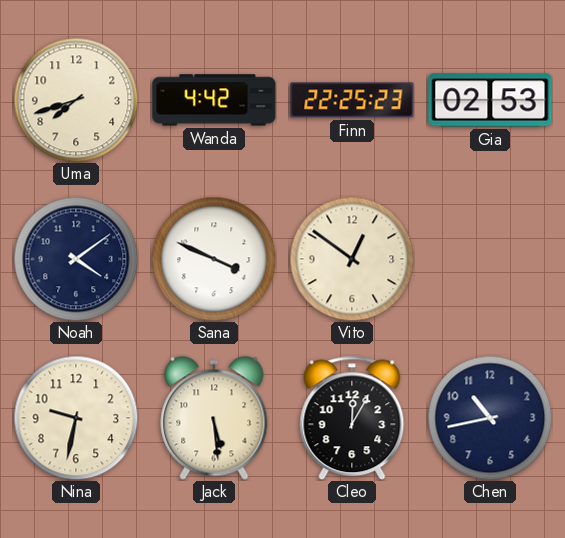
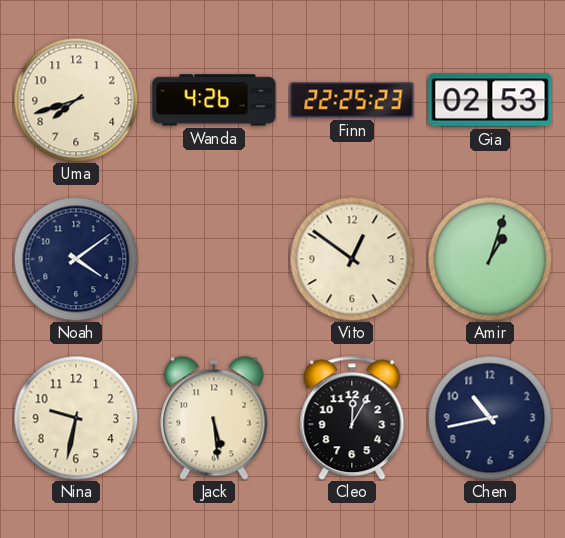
Wanda: 4:42 -> 4:26 (214, 100)
Sana: 3:49 -> none (214, 259)
Amir: none -> 1:03 (490, 259)
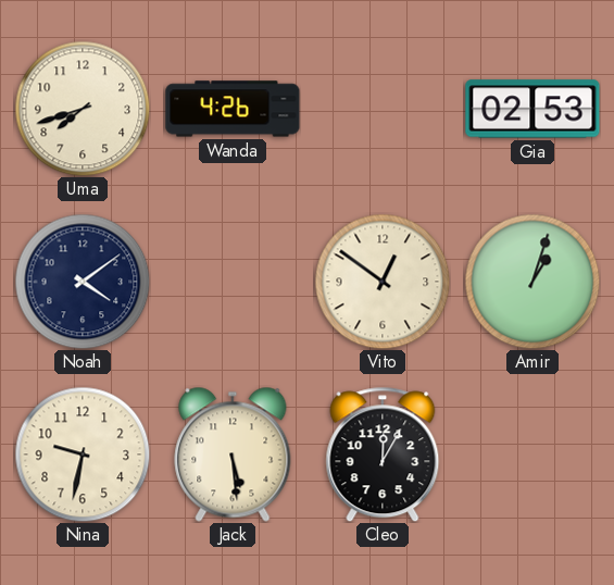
Finn: 22:25 -> none (352, 100)
Chen: 10:43 -> none (490, 418)
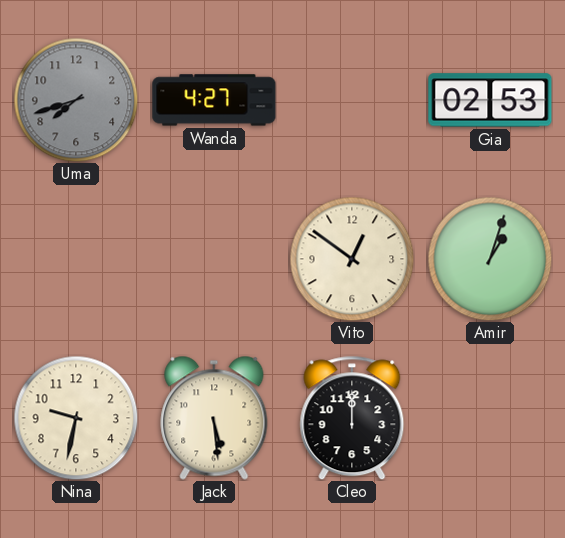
Uma dial: cream -> grey (76, 100)
Wanda: 4:26 -> 4:27 (214, 100)
Noah: 4:09 -> none (83, 282)
Cleo: 12:05 -> 12:00 (352, 418)
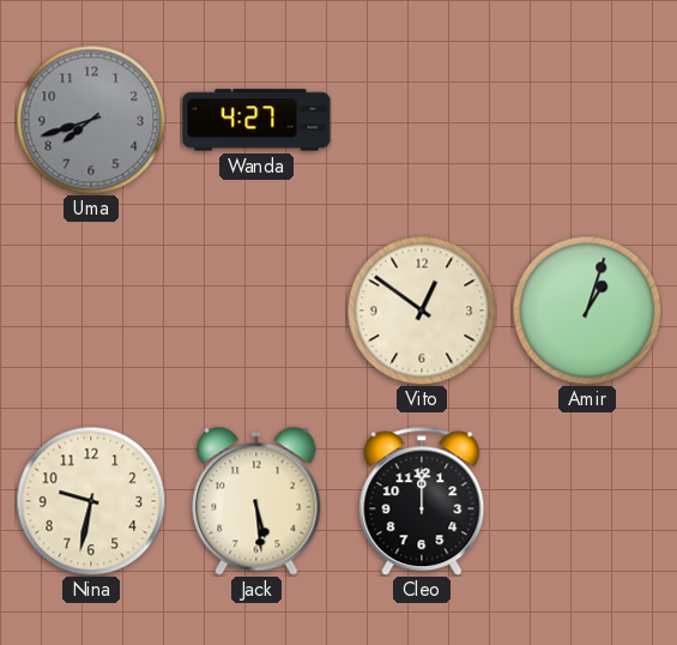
Gia: 02:53 -> none (490, 100)
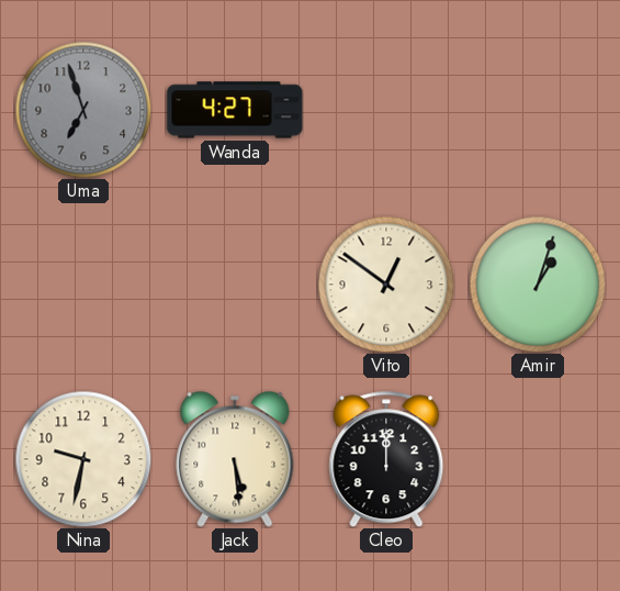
Uma: 7:42 -> 6:57 (83, 110)
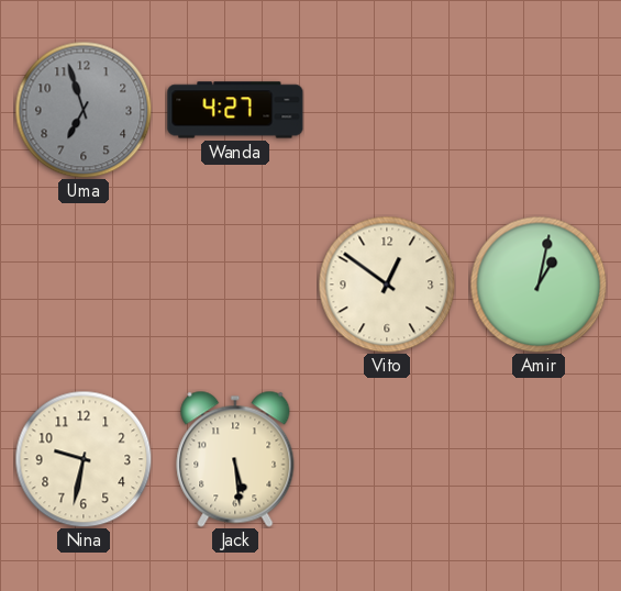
Amir: 1:03 -> 1:02 (539, 285)
Cleo: 12:00 -> none (386, 459)
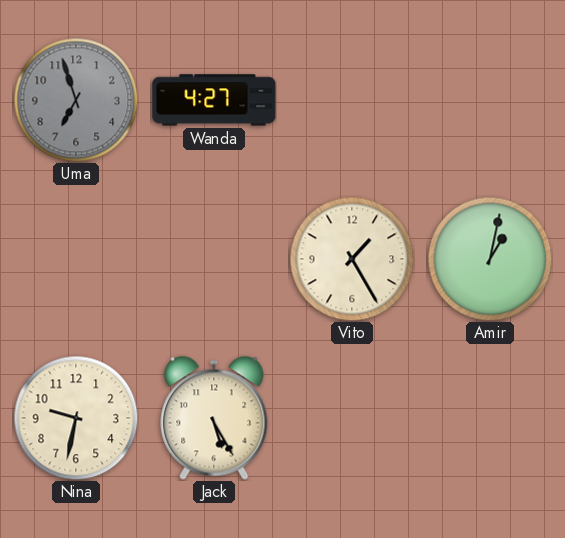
Vito: 12:51 -> 1:25 (352, 259)
Jack: 5:29 -> 5:25 (214, 418)
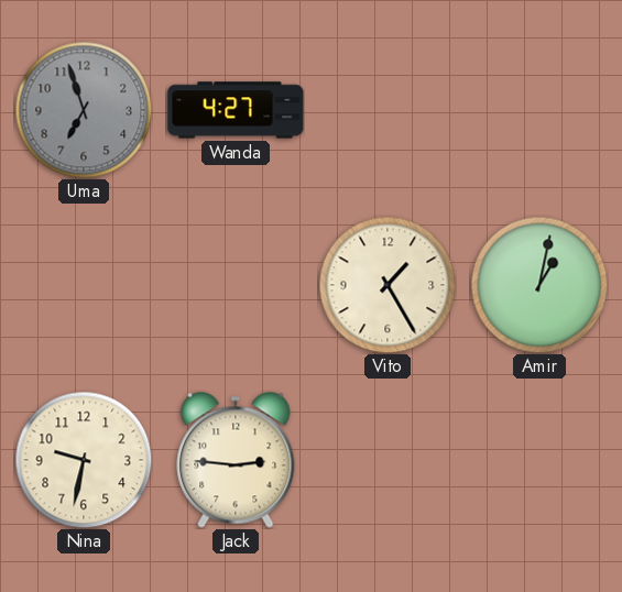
Jack: 5:25 -> 2:46 (236, 460)
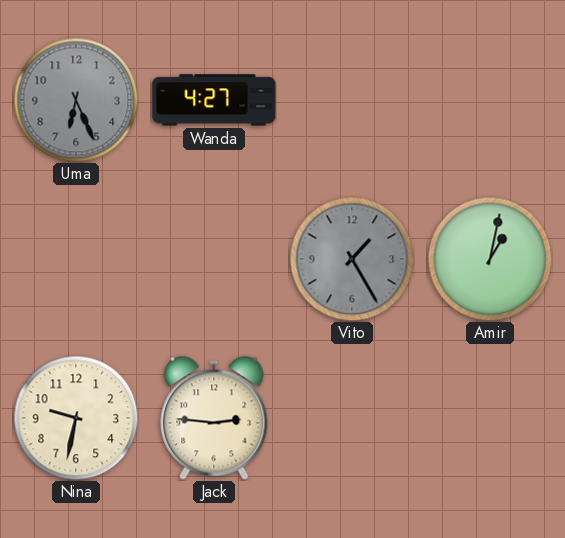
Uma: 6:57 -> 6:26 (76, 100)
Vito dial: cream -> grey (352, 259)
